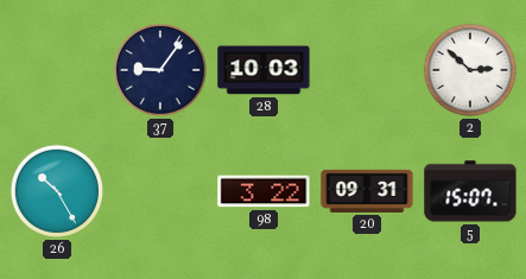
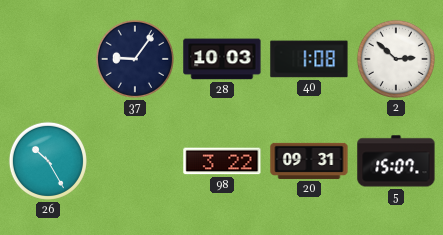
40: none -> 1:08 (309, 59)
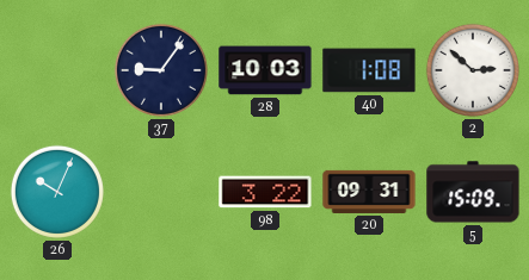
26: 10:25 -> 10:04 (57, 192)
5: 15:07 -> 15:09 (473, 192)
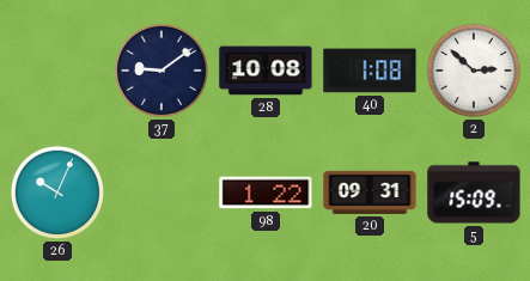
37: 9:06 -> 9:09 (162, 71)
28: 10:03 -> 10:08 (266, 71)
98: 3:22 -> 1:22 (266, 193)
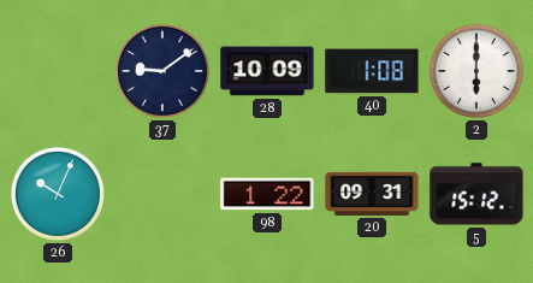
28: 10:08 -> 10:09 (267, 71)
2: 2:52 -> 6:00 (476, 71)
5: 15:09 -> 15:12 (476, 194)
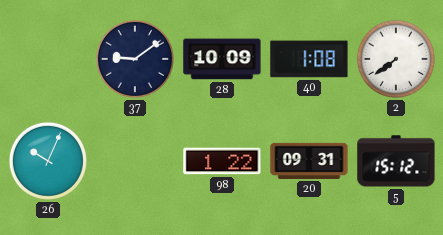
2: 6:00 -> 7:39 (396, 59)
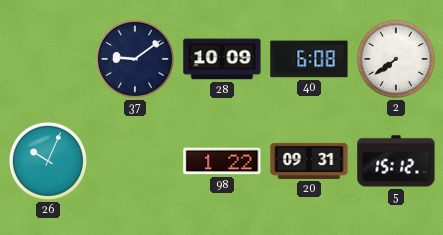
40: 1:08 -> 6:08 (309, 59)
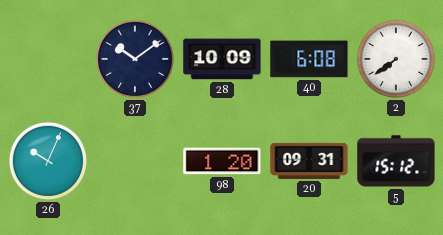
37: 9:09 -> 10:09 (135, 59)
98: 1:22 -> 1:20 (222, 161)
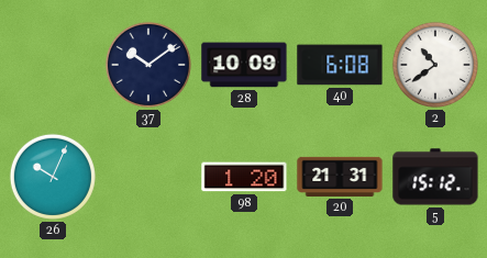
2: 7:39 -> 10:39 (435, 65)
20: 09:31 -> 21:31 (340, 177)
